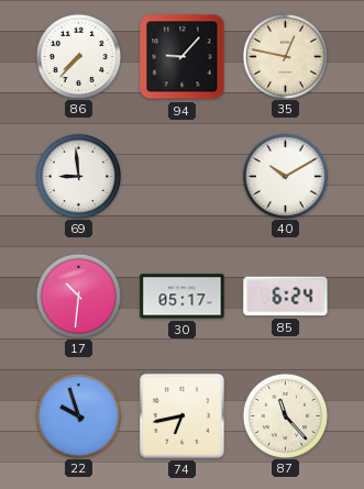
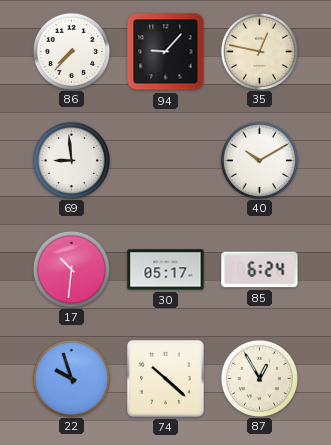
74: 6:43 -> 10:22 (165, 378)
87: 11:23 -> 12:55 (259, 378)
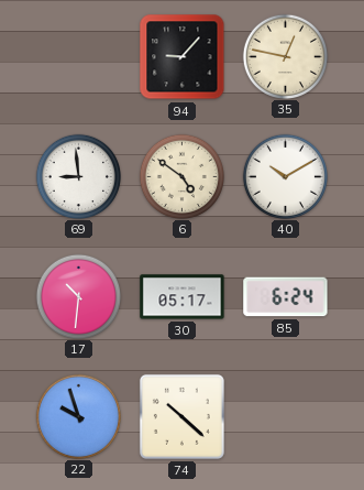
86: 7:37 -> none (71, 51)
6: none -> 4:51 (181, 176)
87: 12:55 -> none (259, 378)
